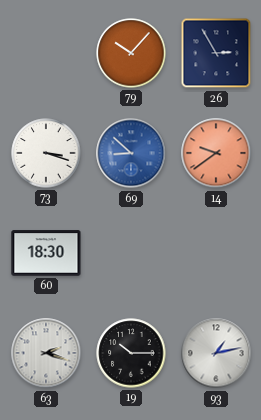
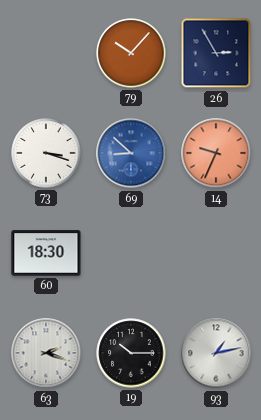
14: 9:39 -> 9:34 (216, 153)
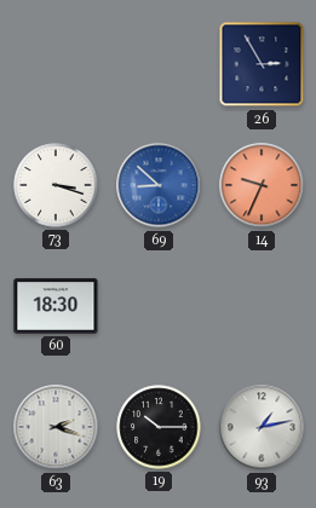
79: 10:07 -> none (131, 53)
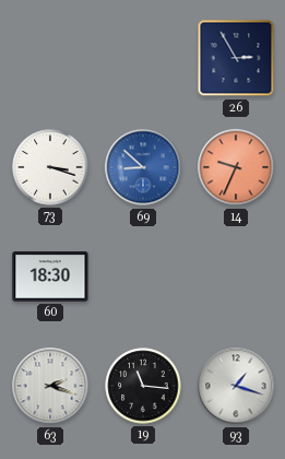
19: 10:15 -> 11:16 (143, 386)
93: 1:13 -> 1:18 (236, 386)
